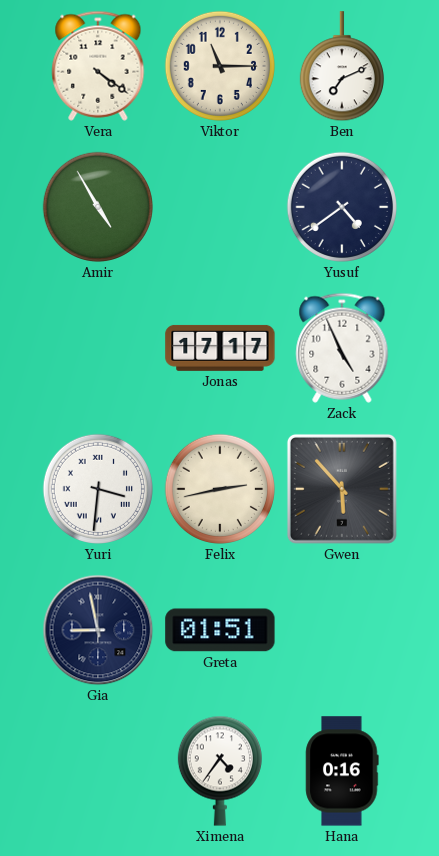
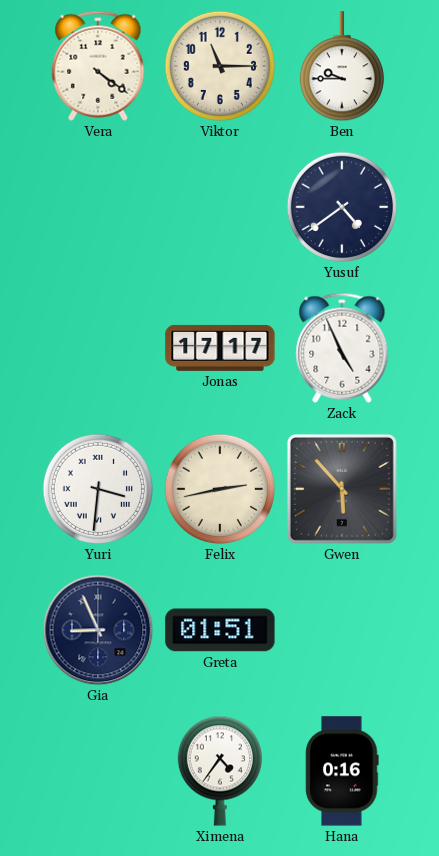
Ben: 7:11 -> 9:45 (342, 67)
Amir: 4:55 -> none (98, 207)
Gia: 8:58 -> 8:56 (98, 630)
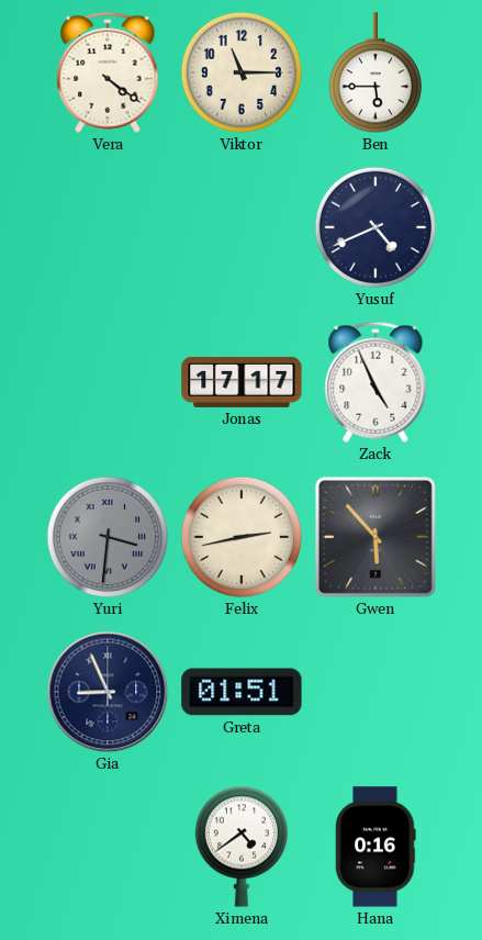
Ben: 9:45 -> 5:45 (375, 74)
Yusuf: 4:39 -> 4:41 (375, 227)
Yuri dial: white -> grey (108, 537)
Ximena: 4:36 -> 4:39 (242, 847)
